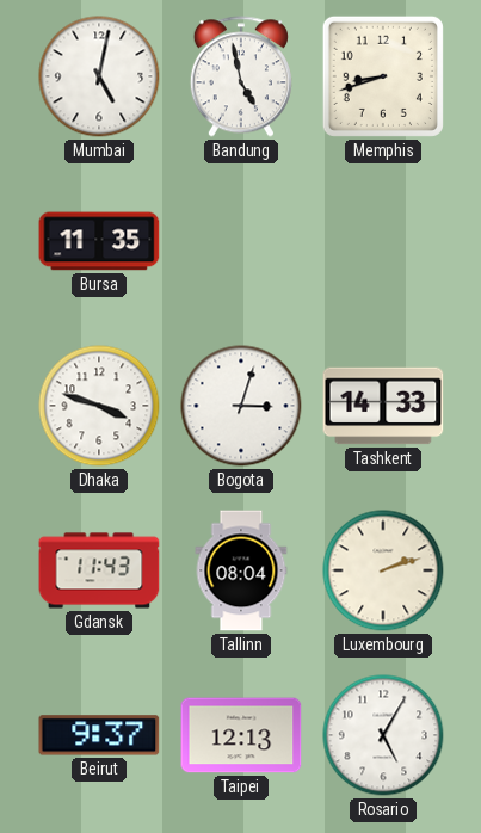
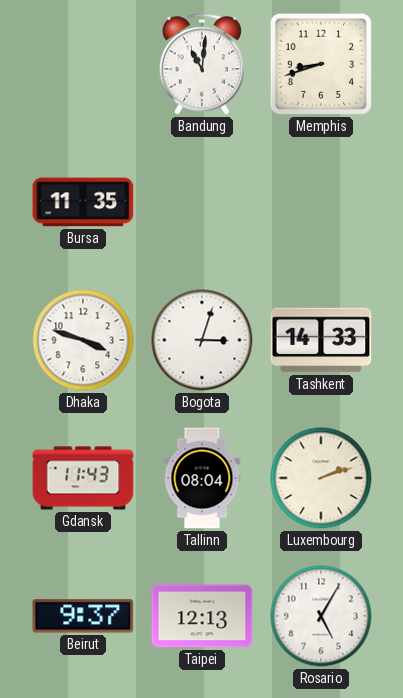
Mumbai: 5:02 -> none (99, 76)
Bandung: 4:58 -> 11:01 (202, 64)
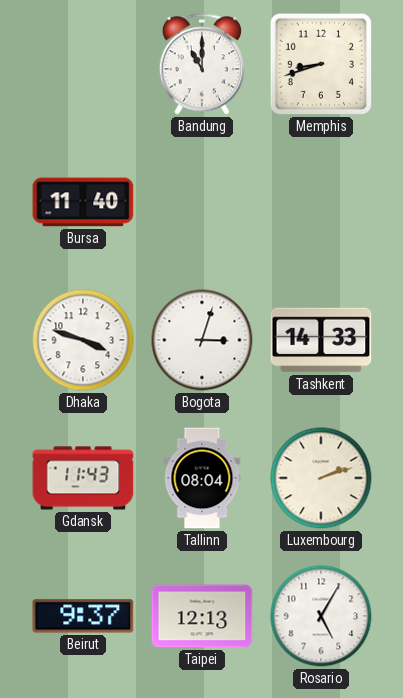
Bandung: 11:01 -> 11:00 (202, 64)
Bursa: 11:35 -> 11:40 (83, 202)
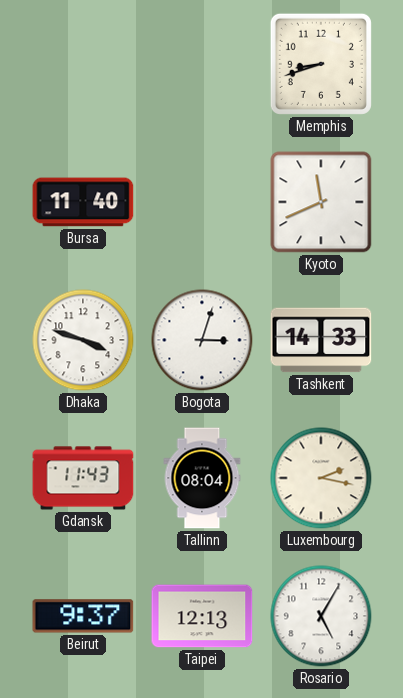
Bandung: 11:00 -> none (202, 64)
Kyoto: none -> 11:41 (321, 202)
Luxembourg: 2:12 -> 2:17 (321, 478)
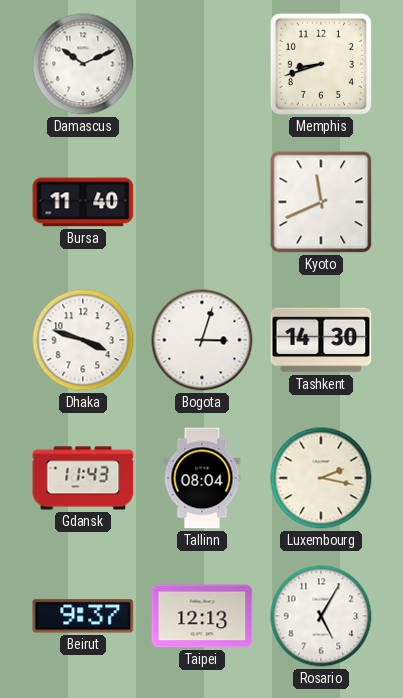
Damascus: none -> 10:11 (83, 64)
Tashkent: 14:33 -> 14:30 (321, 340)
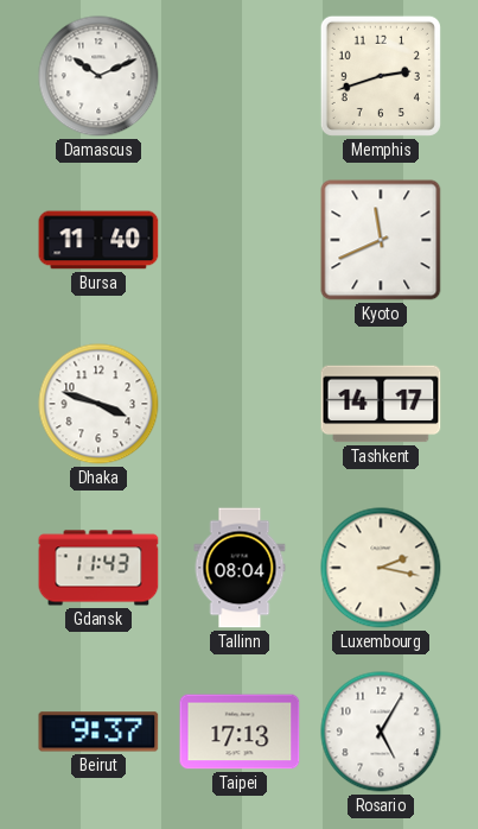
Memphis: 8:42 -> 2:42 (381, 76)
Bogota: 3:03 -> none (202, 340)
Tashkent: 14:30 -> 14:17 (381, 404)
Taipei: 12:13 -> 17:13 (240, 732)
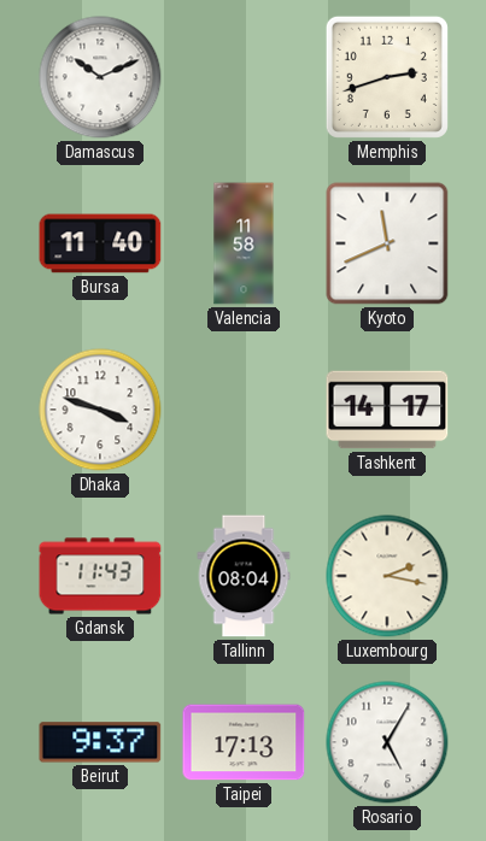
Valencia: none -> 11:58 (244, 243)
